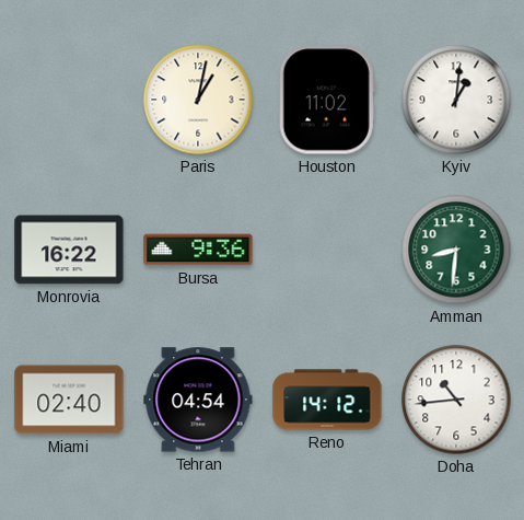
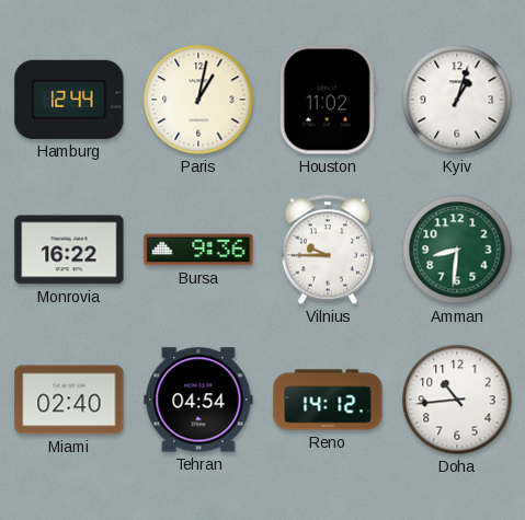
Hamburg: none -> 12:44 (69, 100)
Kyiv: 1:01 -> 1:03 (457, 100)
Vilnius: none -> 9:45 (328, 250)
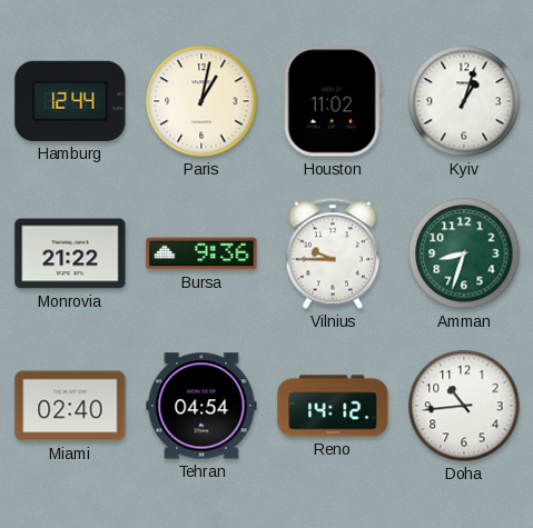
Monrovia: 16:22 -> 21:22 (70, 253)
Amman: 8:31 -> 8:33 (464, 253)
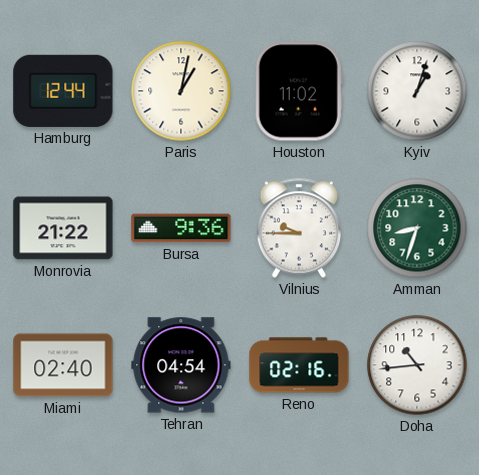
Reno: 14:12 -> 02:16 (299, 365)
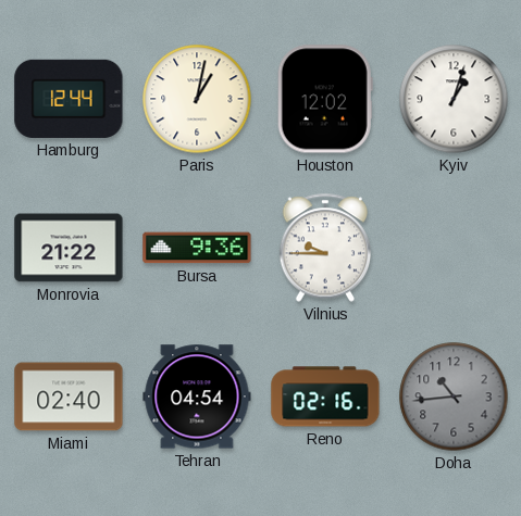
Houston: 11:02 -> 12:02 (325, 99)
Amman: 8:33 -> none (417, 228)
Doha dial: white -> grey (454, 397)
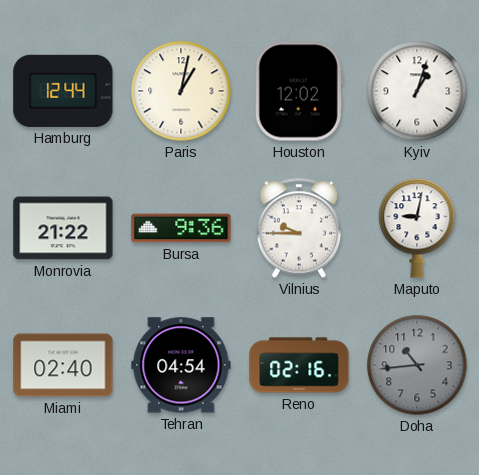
Maputo: none -> 9:02 (417, 228)
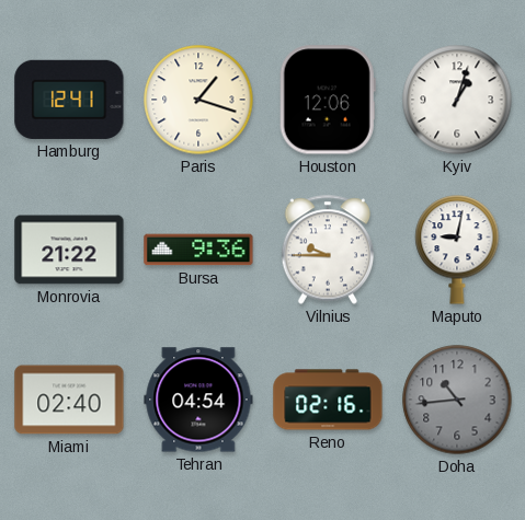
Hamburg: 12:44 -> 12:41 (69, 100)
Paris: 1:02 -> 1:18 (198, 100)
Houston: 12:02 -> 12:06 (328, 100)
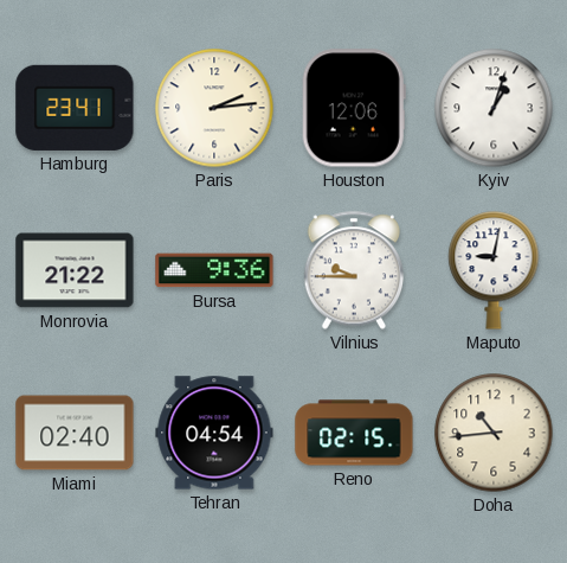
Hamburg: 12:41 -> 23:41 (75, 108)
Paris: 1:18 -> 2:14 (214, 108)
Reno: 02:16 -> 02:15 (354, 433)
Doha dial: grey -> cream (494, 433)
